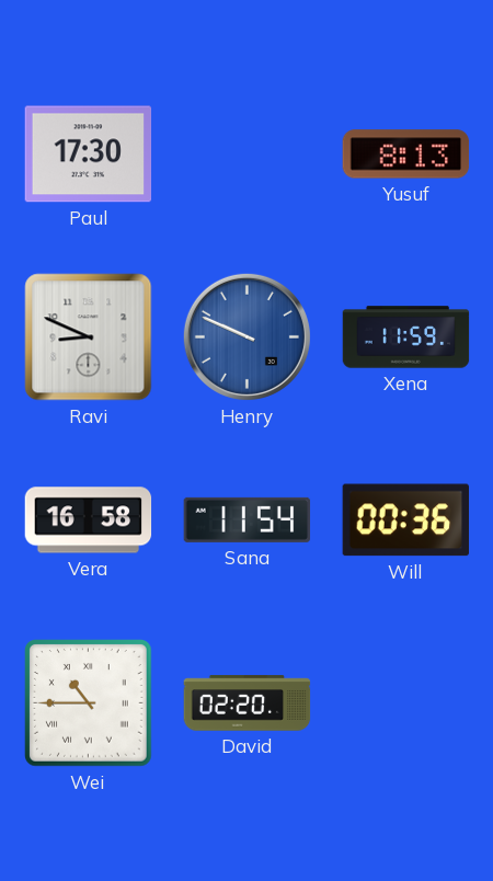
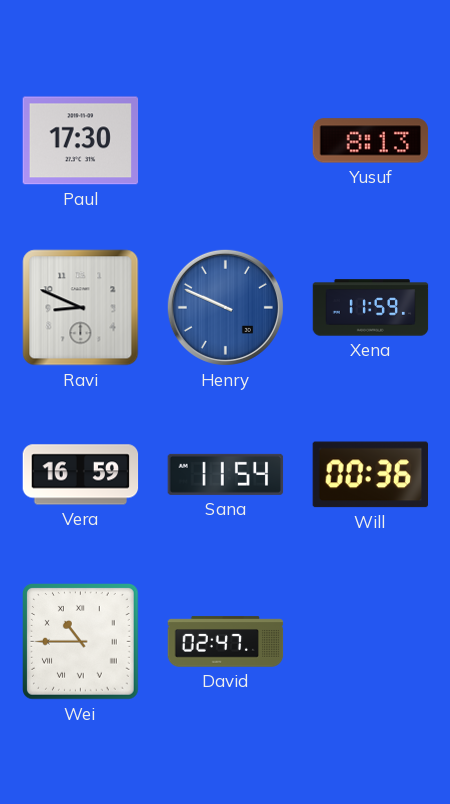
Vera: 16:58 -> 16:59 (81, 475)
David: 02:20 -> 02:47 (226, 642)
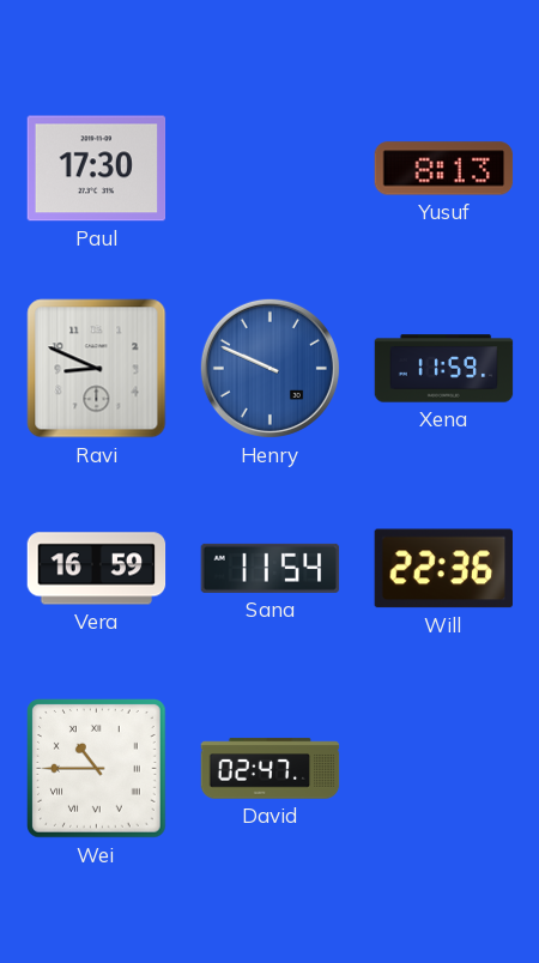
Will: 00:36 -> 22:36 (443, 569)
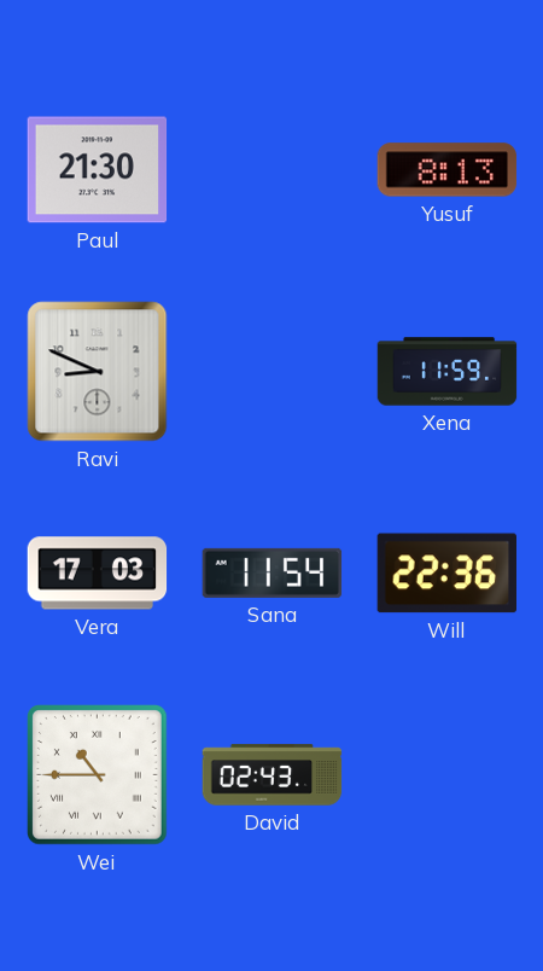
Paul: 17:30 -> 21:30 (98, 170)
Henry: 9:49 -> none (269, 368)
Vera: 16:59 -> 17:03 (98, 574)
David: 02:47 -> 02:43 (273, 775)
